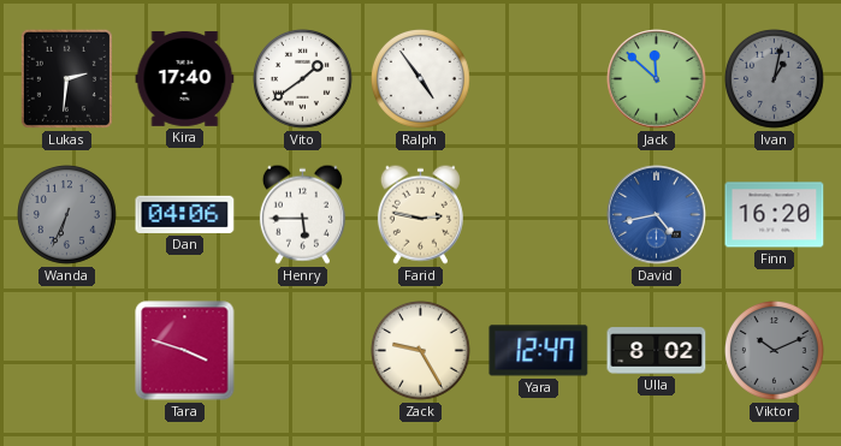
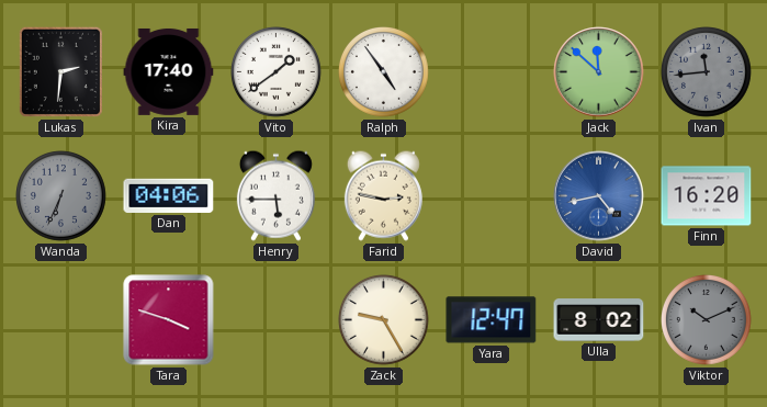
Ivan: 1:02 -> 11:44 (707, 72)
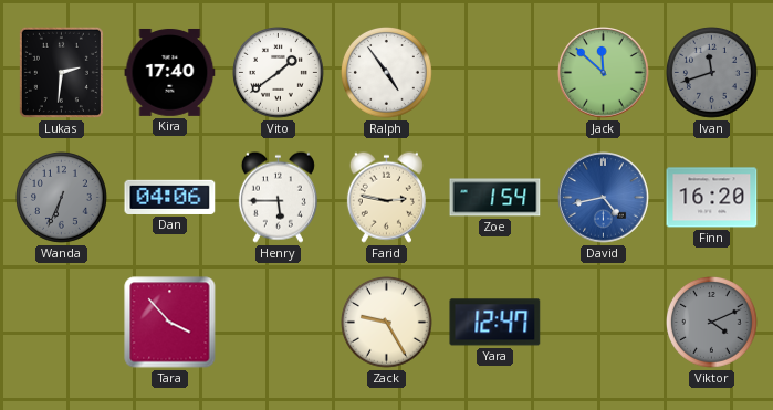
Ivan: 11:44 -> 11:42 (712, 73)
Zoe: none -> 1:54 (495, 198)
Tara: 3:48 -> 3:53 (170, 323)
Ulla: 8:02 -> none (599, 320)
Viktor: 10:11 -> 4:11 (712, 323)
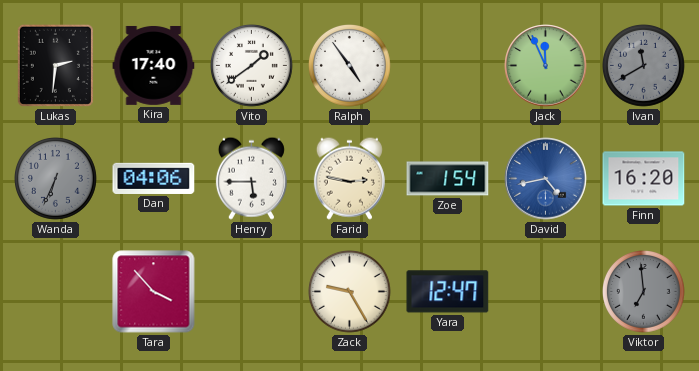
Jack: 11:52 -> 11:56 (546, 66)
Ivan: 11:42 -> 11:40 (644, 66)
Viktor: 4:11 -> 6:59 (644, 292)
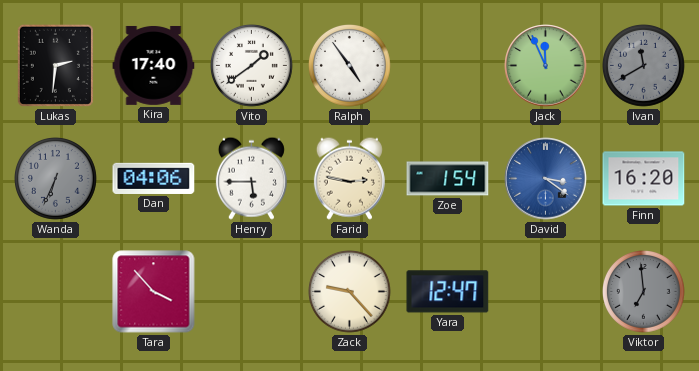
David: 4:43 -> 3:21 (546, 179)
Zack: 9:25 -> 9:23 (350, 292)
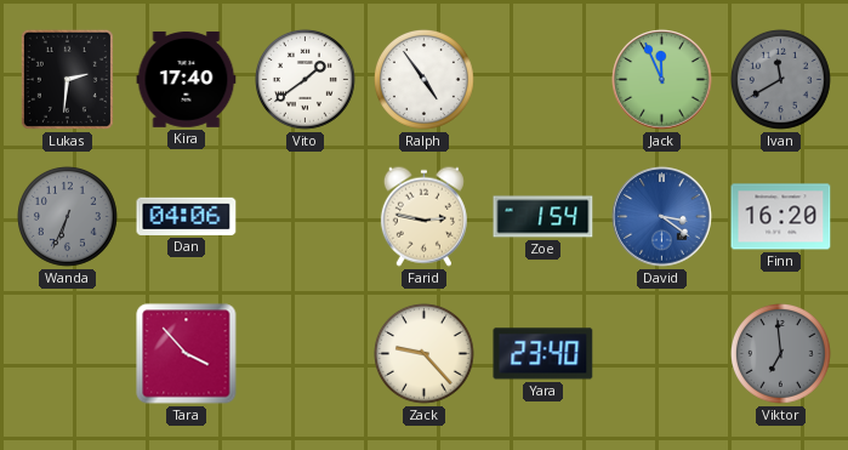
Henry: 5:45 -> none (251, 178)
Yara: 12:47 -> 23:40 (543, 354)
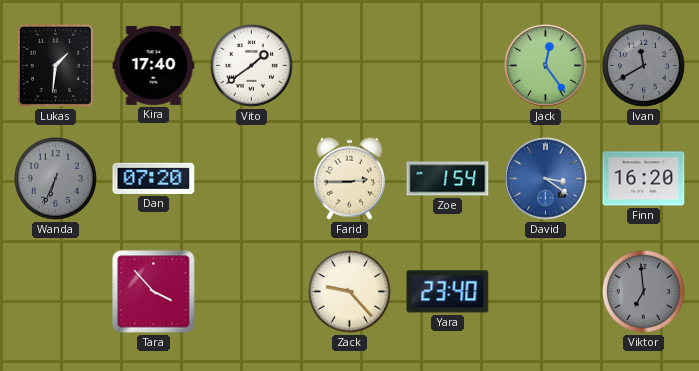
Lukas: 2:31 -> 1:31 (55, 65)
Ralph: 4:54 -> none (425, 80)
Jack: 11:56 -> 12:24 (546, 66)
Dan: 04:06 -> 07:20 (154, 178)
Farid: 2:47 -> 2:45 (349, 178)
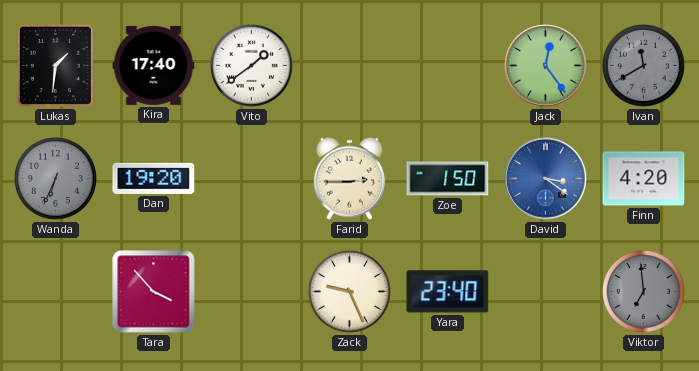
Dan: 07:20 -> 19:20 (154, 178)
Zoe: 1:54 -> 1:50 (448, 179)
Finn: 16:20 -> 4:20 (644, 179)
Zack: 9:23 -> 9:26 (350, 292)
